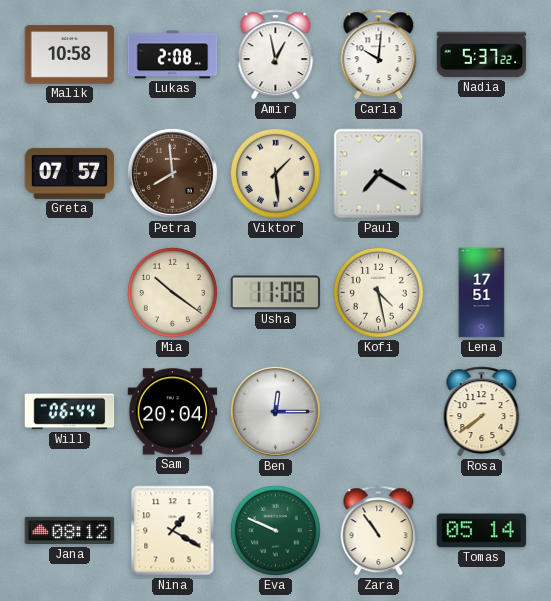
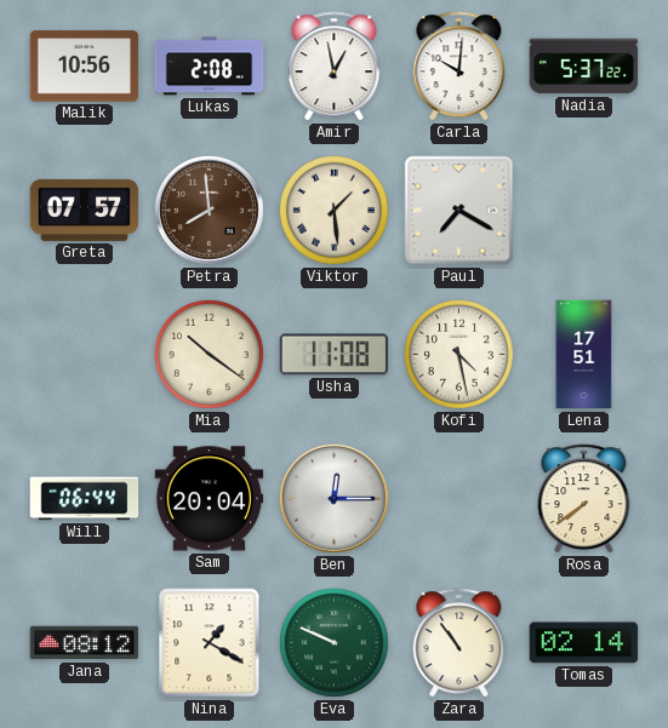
Malik: 10:58 -> 10:56 (85, 67)
Tomas: 05:14 -> 02:14 (584, 643)
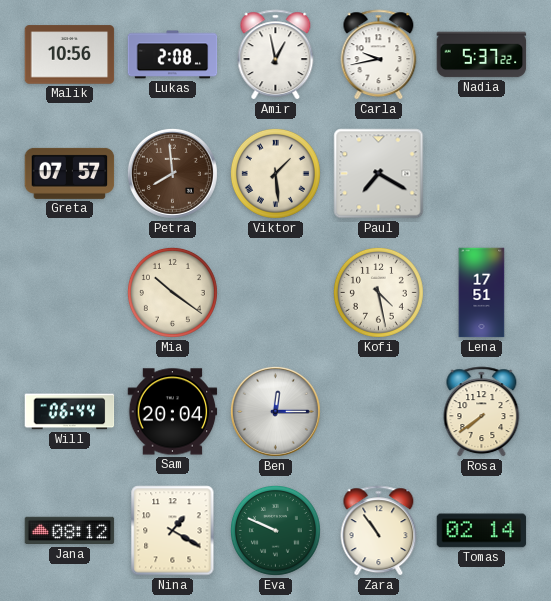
Carla: 10:01 -> 9:43 (379, 55)
Usha: 11:08 -> none (335, 355)
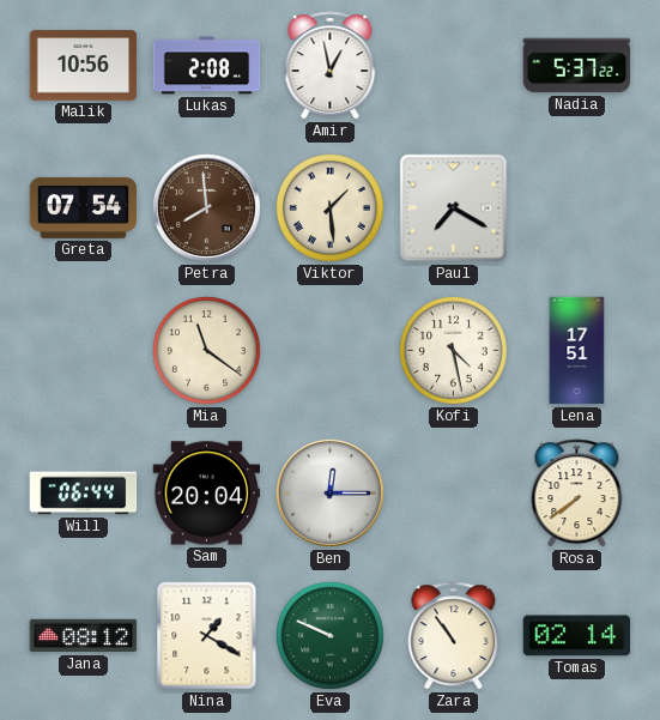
Carla: 9:43 -> none (379, 55)
Greta: 07:57 -> 07:54 (84, 207)
Mia: 10:21 -> 11:21 (206, 350)
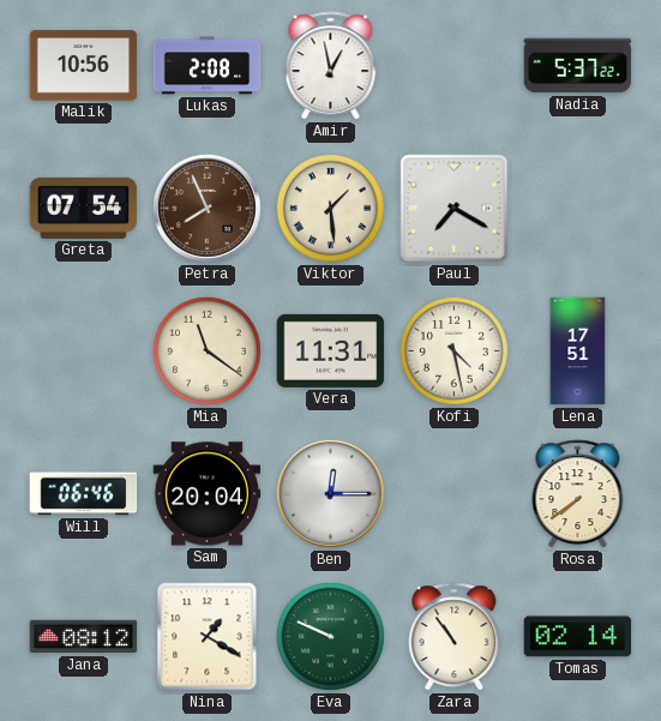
Petra: 7:59 -> 7:56 (206, 208)
Vera: none -> 11:31 (331, 350)
Will: 06:44 -> 06:46 (84, 494)
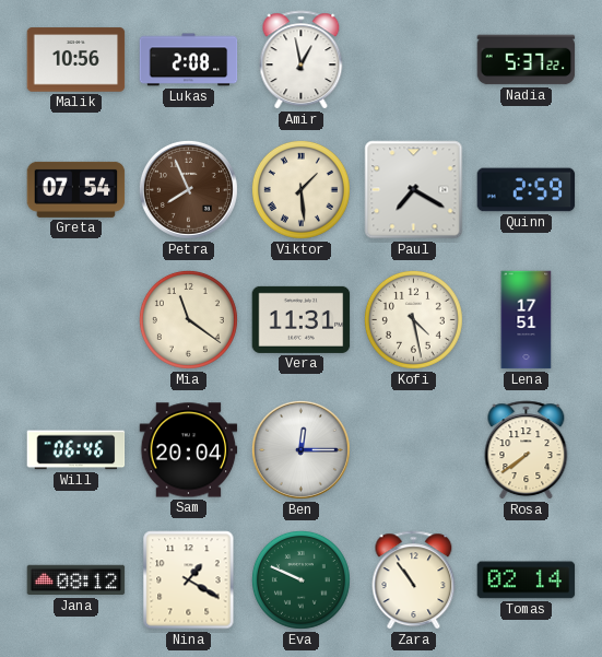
Quinn: none -> 2:59 (527, 190)
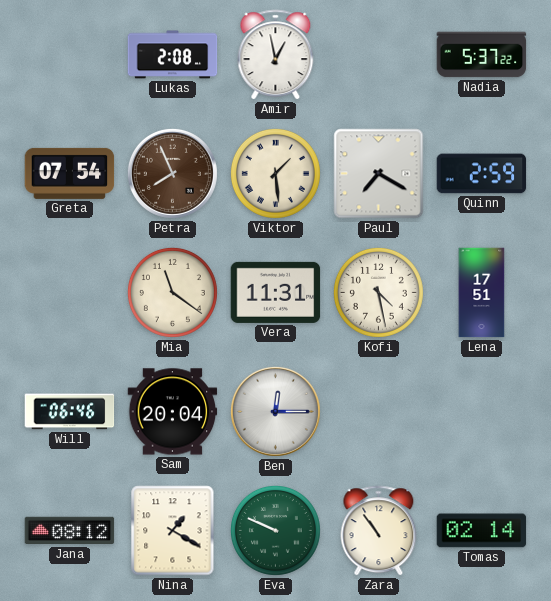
Malik: 10:56 -> none (76, 60)
Rosa: 7:39 -> none (527, 450)
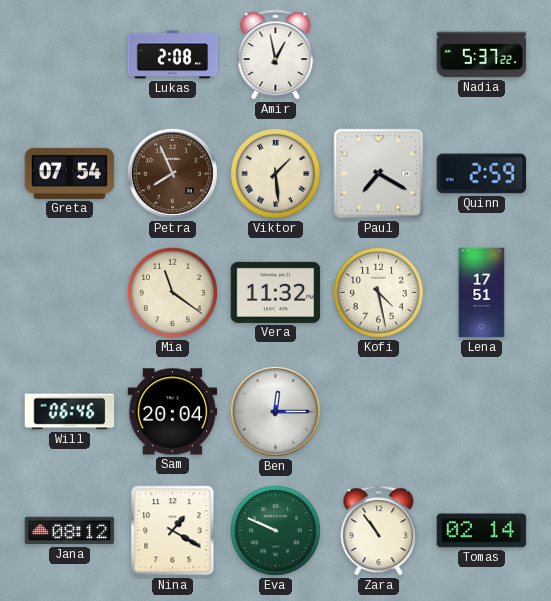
Vera: 11:31 -> 11:32 (276, 292)
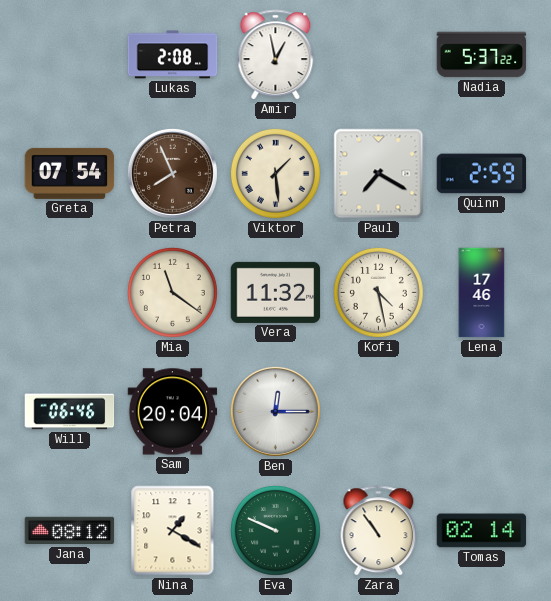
Lena: 17:51 -> 17:46 (482, 293)
